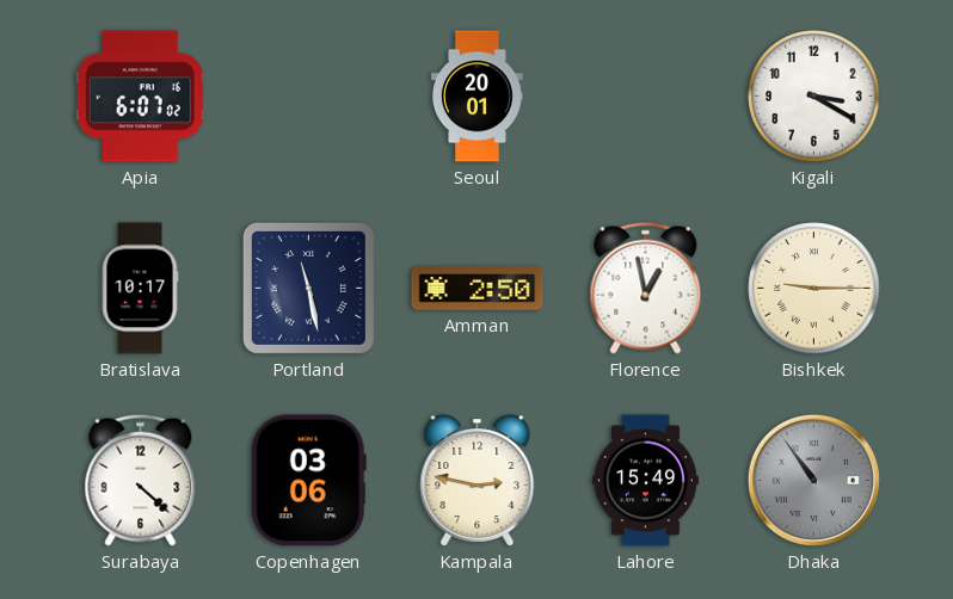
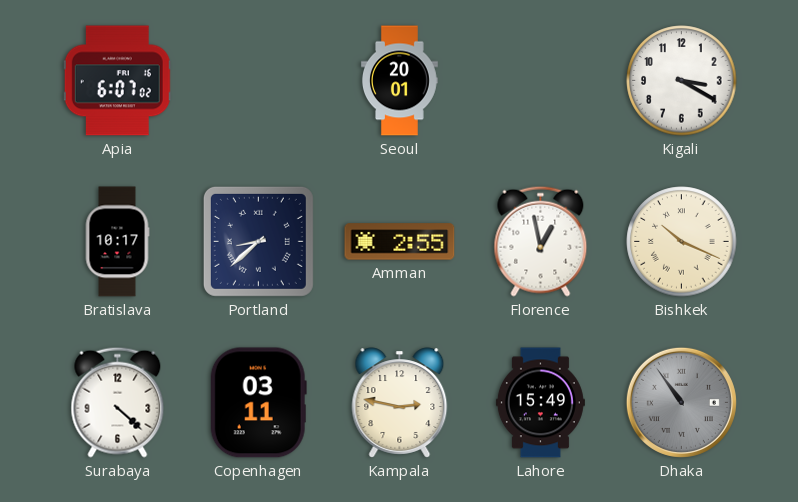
Portland: 11:28 -> 8:38 (258, 241)
Amman: 2:50 -> 2:55 (400, 242)
Bishkek: 9:15 -> 10:19 (682, 242)
Copenhagen: 03:06 -> 03:11 (258, 403)
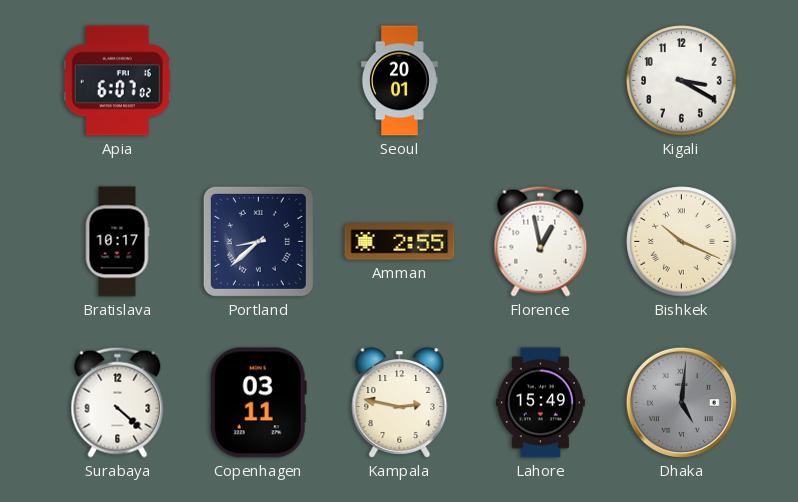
Dhaka: 10:54 -> 5:01 (681, 402)
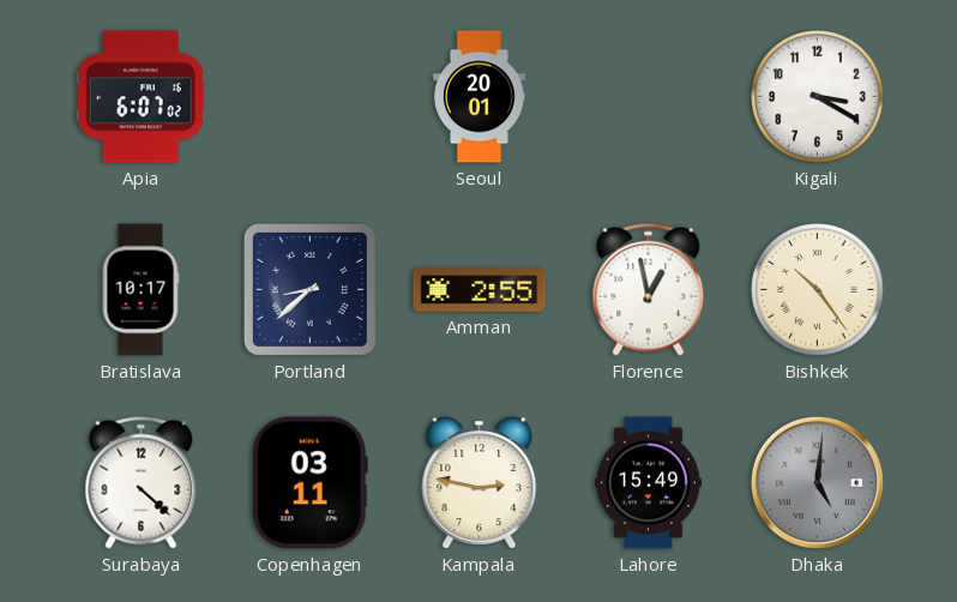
Bishkek: 10:19 -> 10:24 (818, 290)
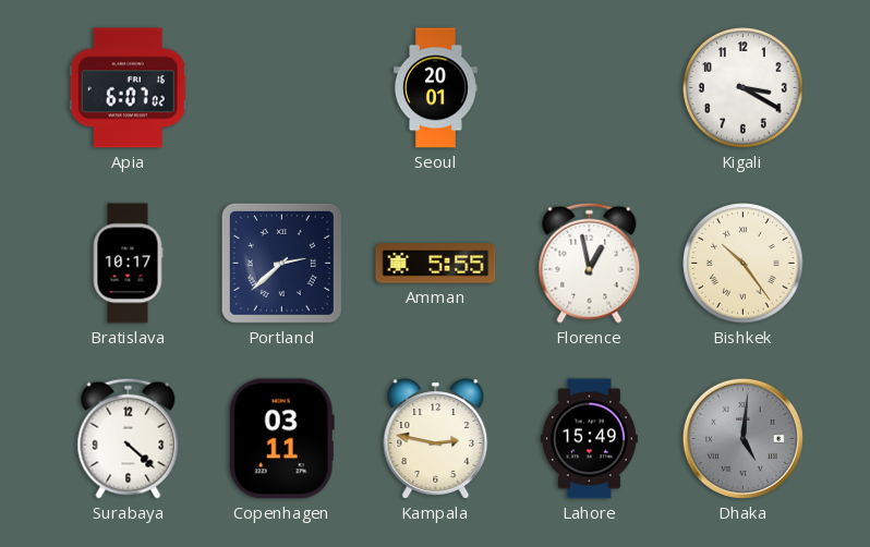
Portland: 8:38 -> 2:38 (281, 263)
Amman: 2:55 -> 5:55 (436, 264)
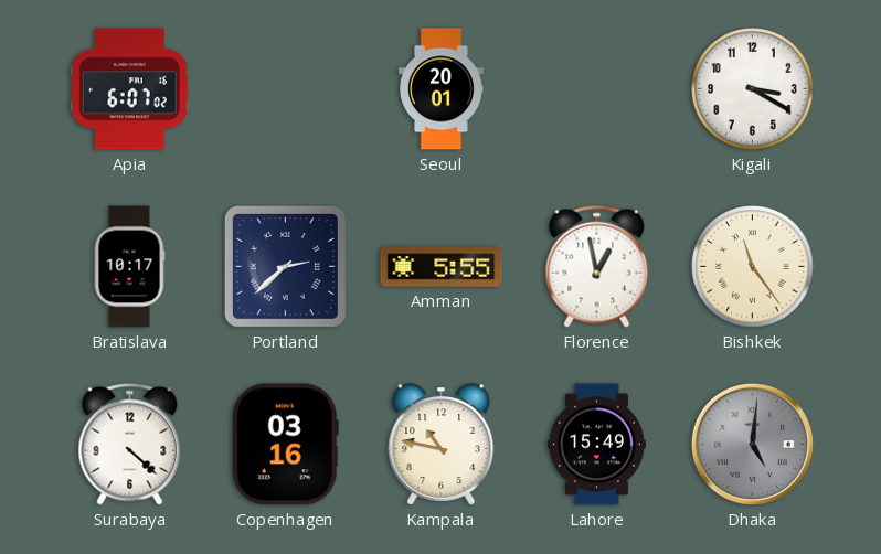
Bishkek: 10:24 -> 11:24 (753, 267)
Copenhagen: 03:11 -> 03:16 (285, 445)
Kampala: 2:47 -> 10:47 (442, 445)
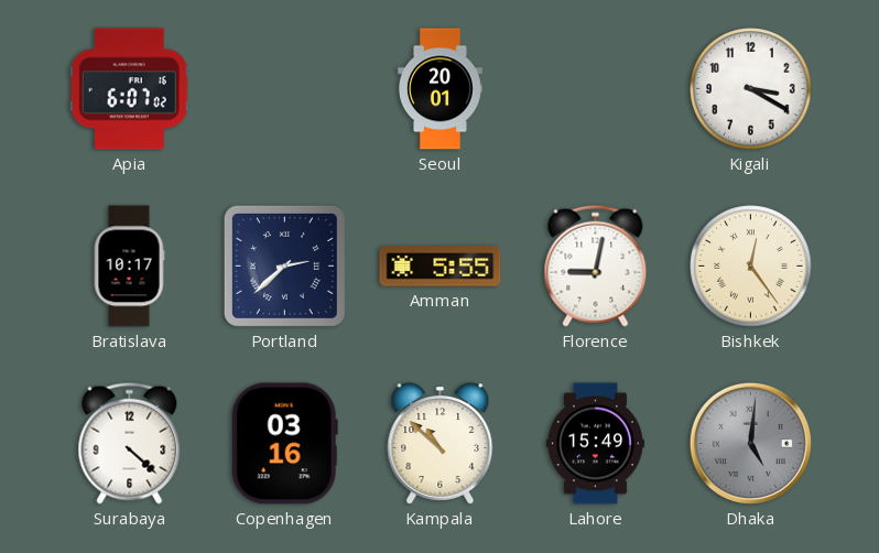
Florence: 12:58 -> 9:02 (596, 265)
Bishkek: 11:24 -> 12:24 (751, 267)
Kampala: 10:47 -> 10:52 (441, 444)
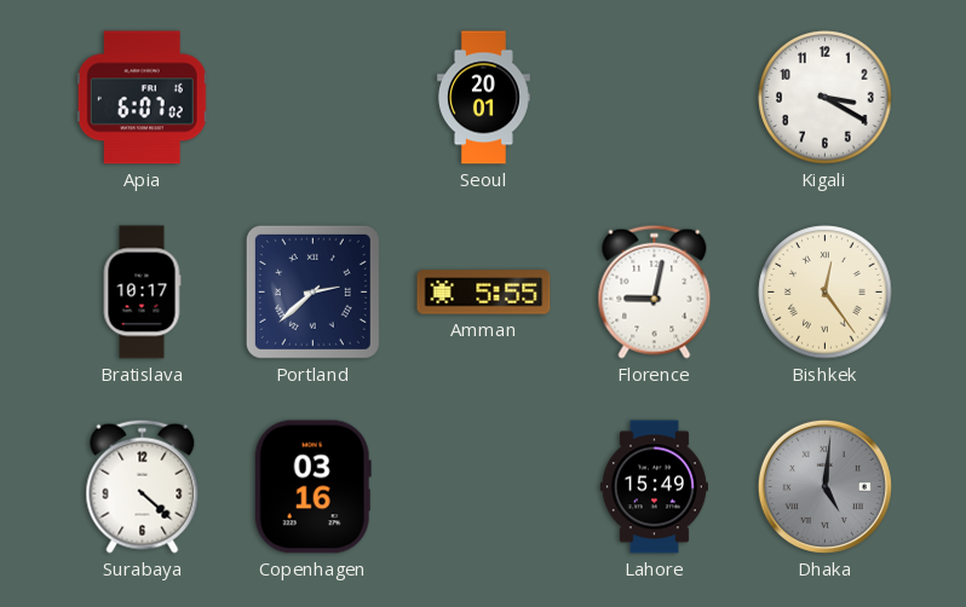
Kampala: 10:52 -> none (441, 444)
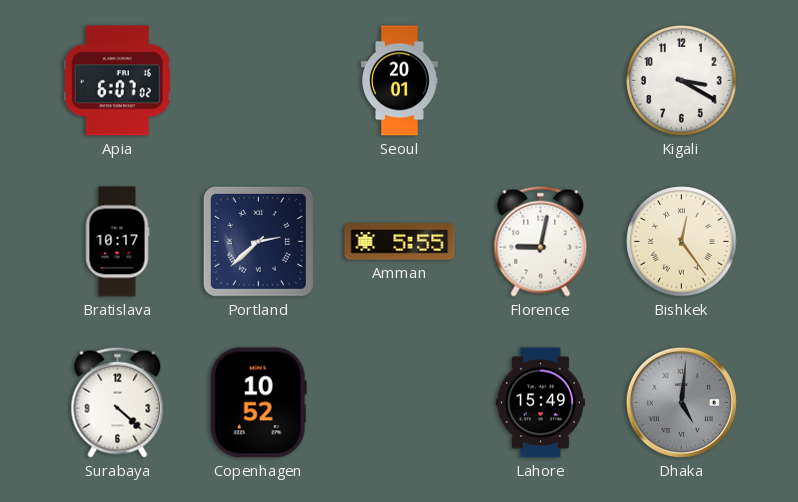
Copenhagen: 03:16 -> 10:52 (258, 403)
